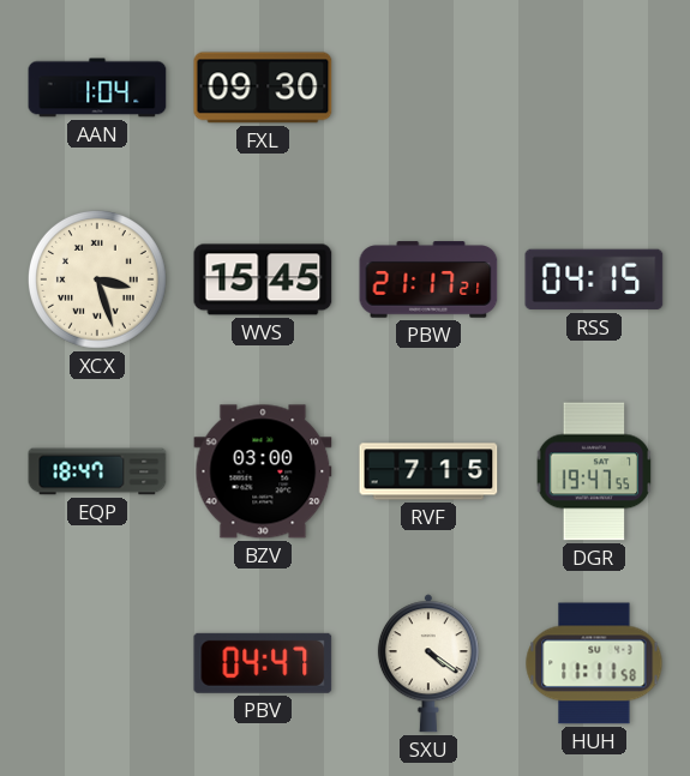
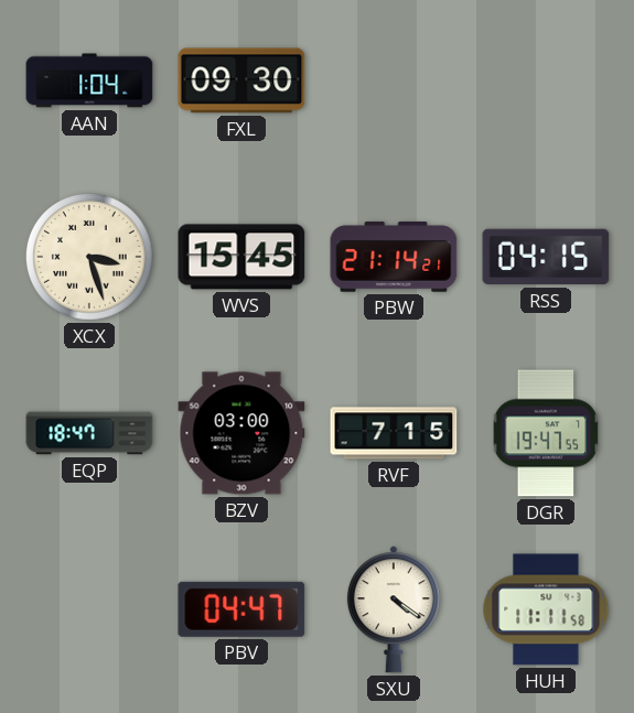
PBW: 21:17 -> 21:14 (394, 257)
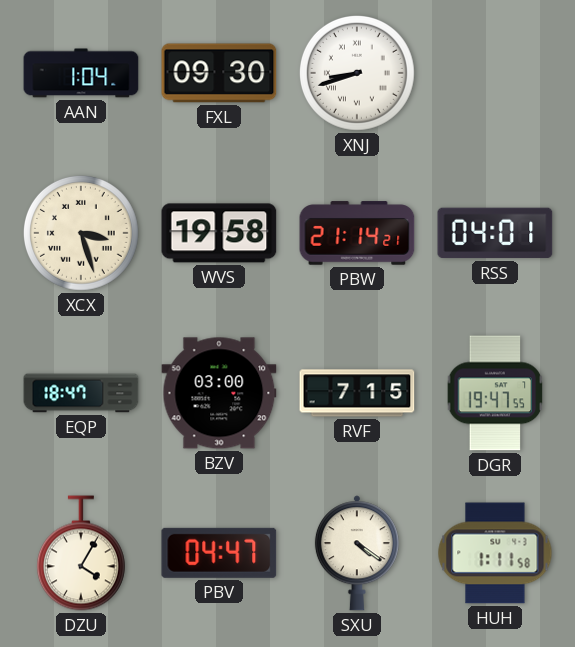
XNJ: none -> 8:42 (357, 73)
WVS: 15:45 -> 19:58 (219, 233)
RSS: 04:15 -> 04:01 (495, 233)
DZU: none -> 4:05 (81, 553)
HUH: 11:11 -> 1:11 (495, 553)
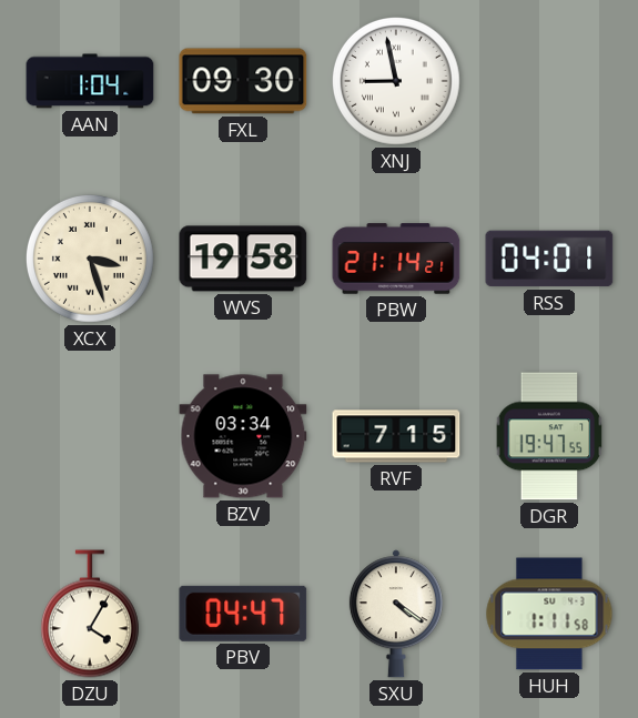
XNJ: 8:42 -> 8:58 (396, 81)
EQP: 18:47 -> none (81, 393)
BZV: 03:00 -> 03:34 (243, 436)
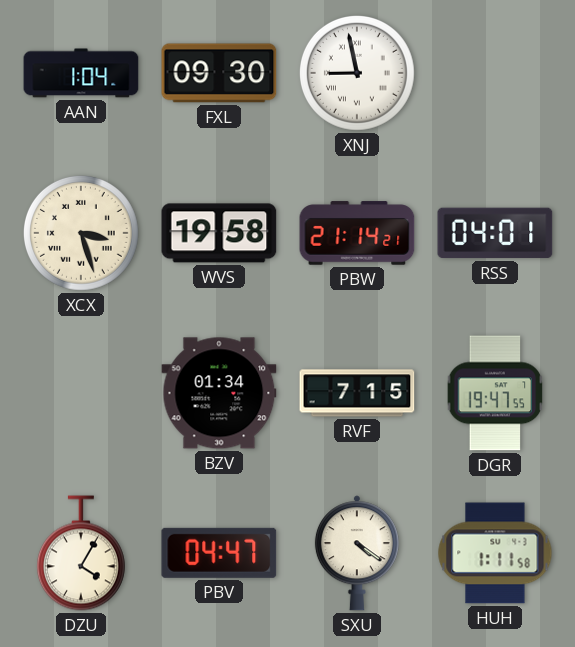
BZV: 03:34 -> 01:34 (219, 393)
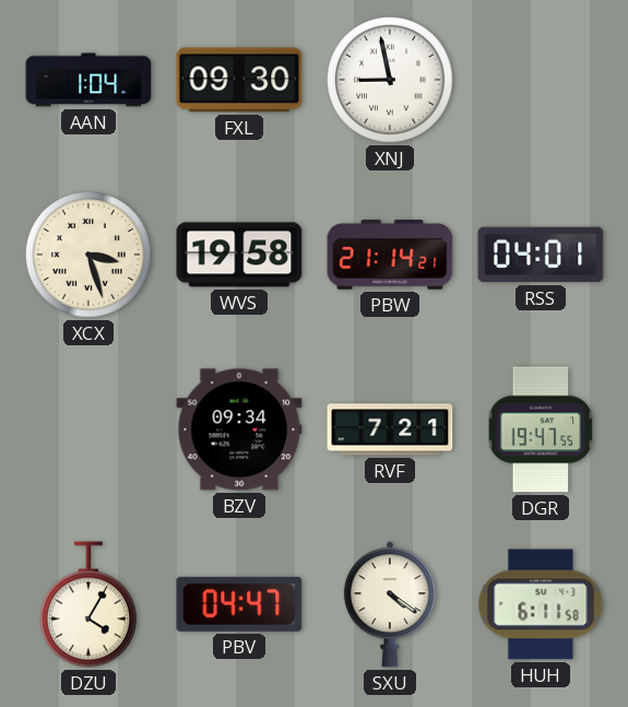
BZV: 01:34 -> 09:34 (239, 429)
RVF: 7:15 -> 7:21 (390, 429)
HUH: 1:11 -> 6:11 (541, 604)
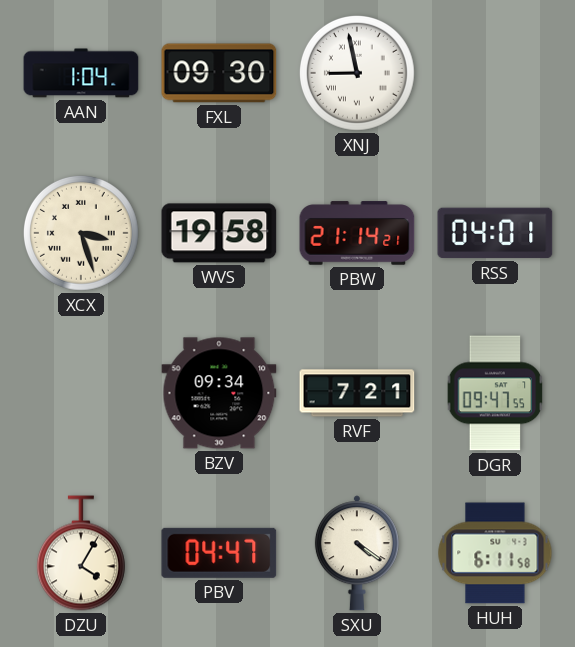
DGR: 19:47 -> 09:47 (495, 393)
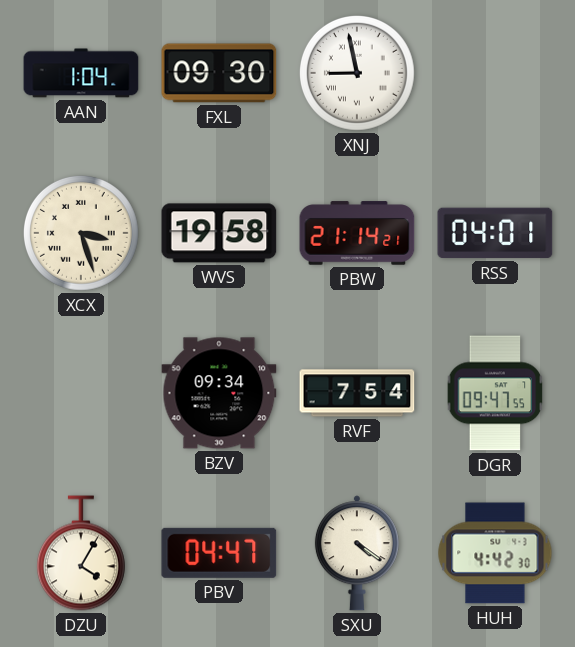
RVF: 7:21 -> 7:54 (357, 393)
HUH: 6:11 -> 4:42 (495, 553)
